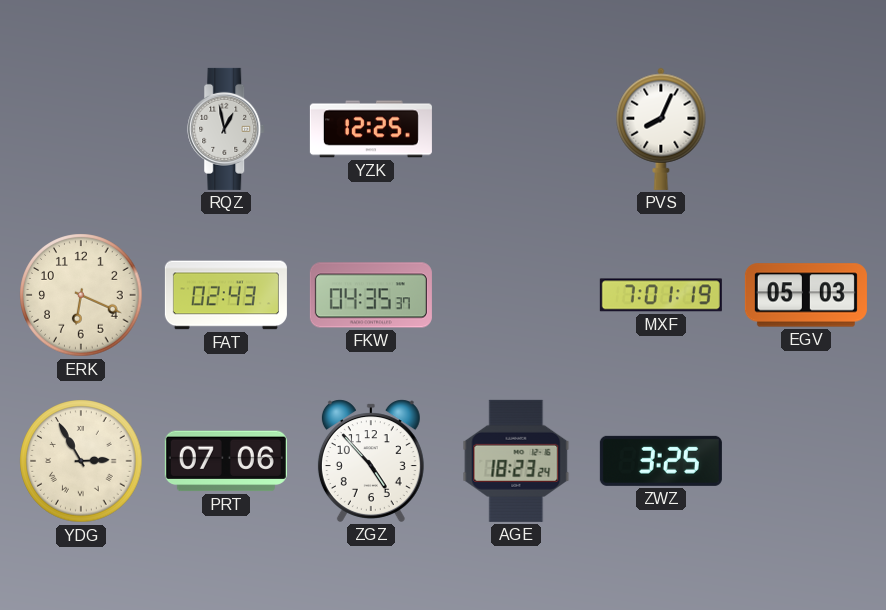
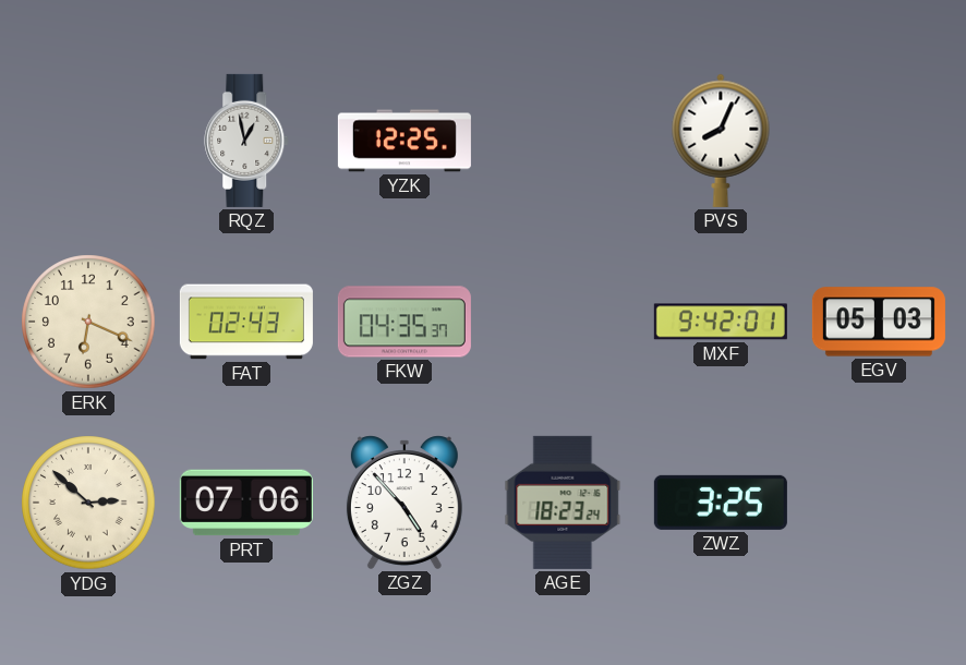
MXF: 7:01 -> 9:42 (721, 322)
YDG: 2:55 -> 2:52 (88, 503)
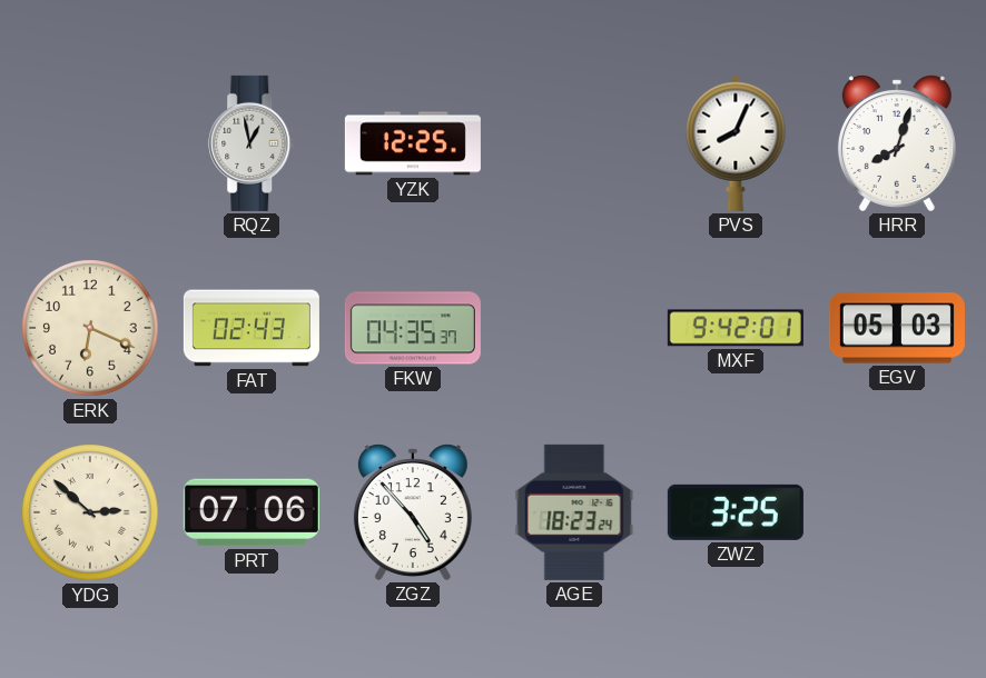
HRR: none -> 8:03 (897, 143)
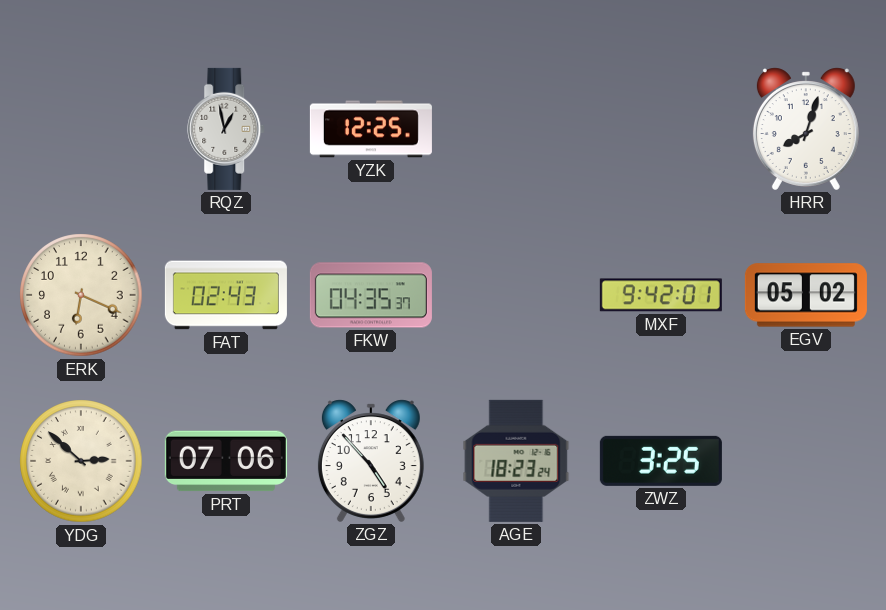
PVS: 8:04 -> none (736, 143)
EGV: 05:03 -> 05:02 (806, 295)
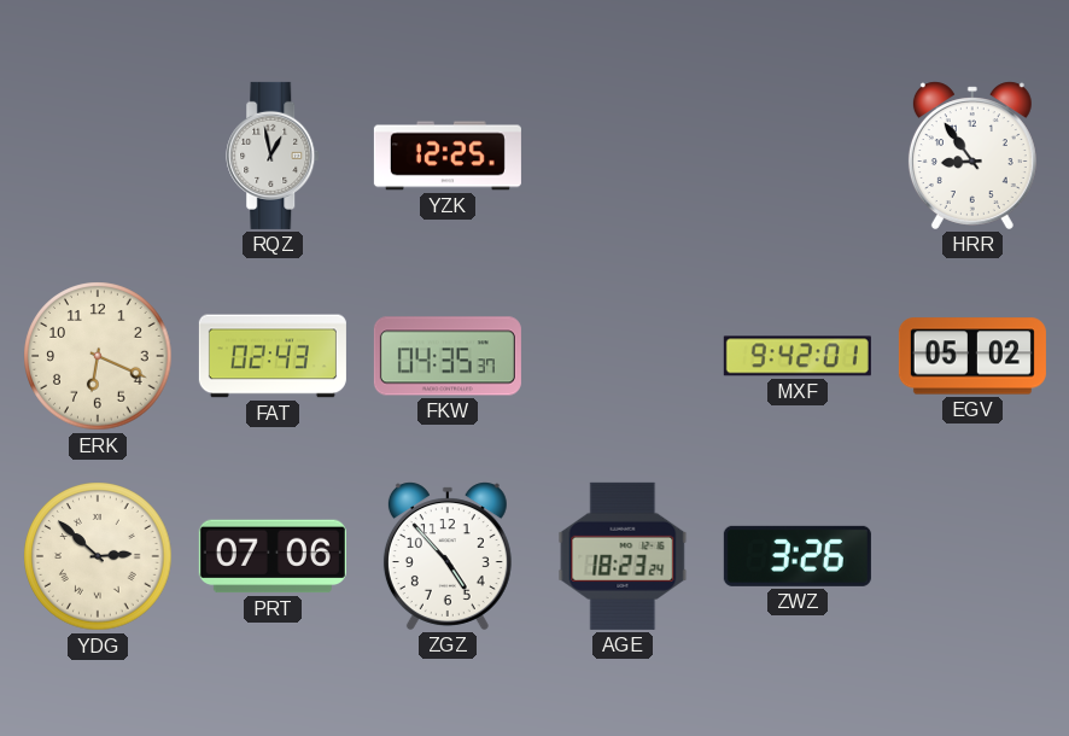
HRR: 8:03 -> 8:54 (972, 156)
ZWZ: 3:25 -> 3:26 (798, 556)
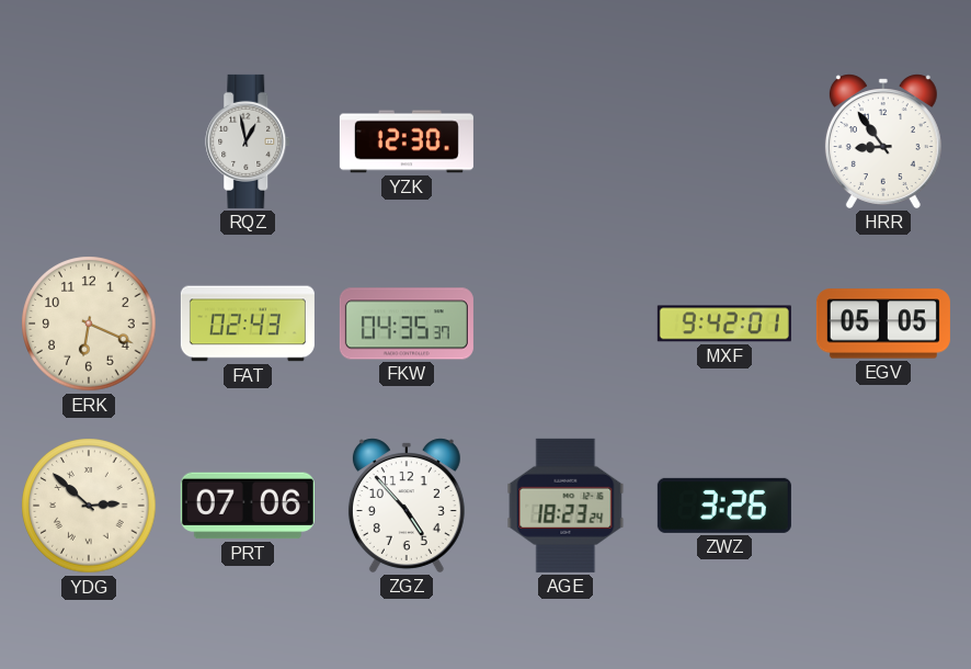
YZK: 12:25 -> 12:30 (407, 141)
EGV: 05:02 -> 05:05 (883, 324)
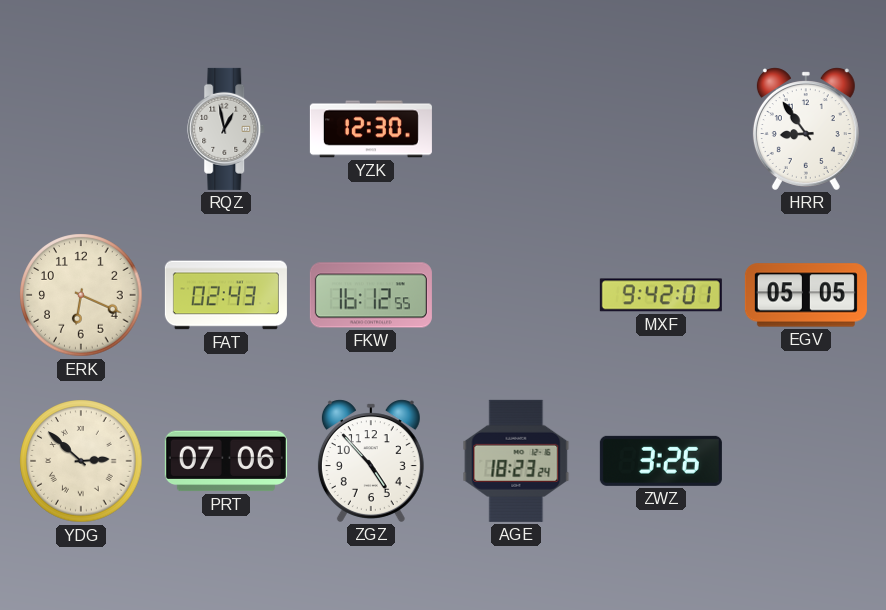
FKW: 04:35 -> 16:12 (371, 295)
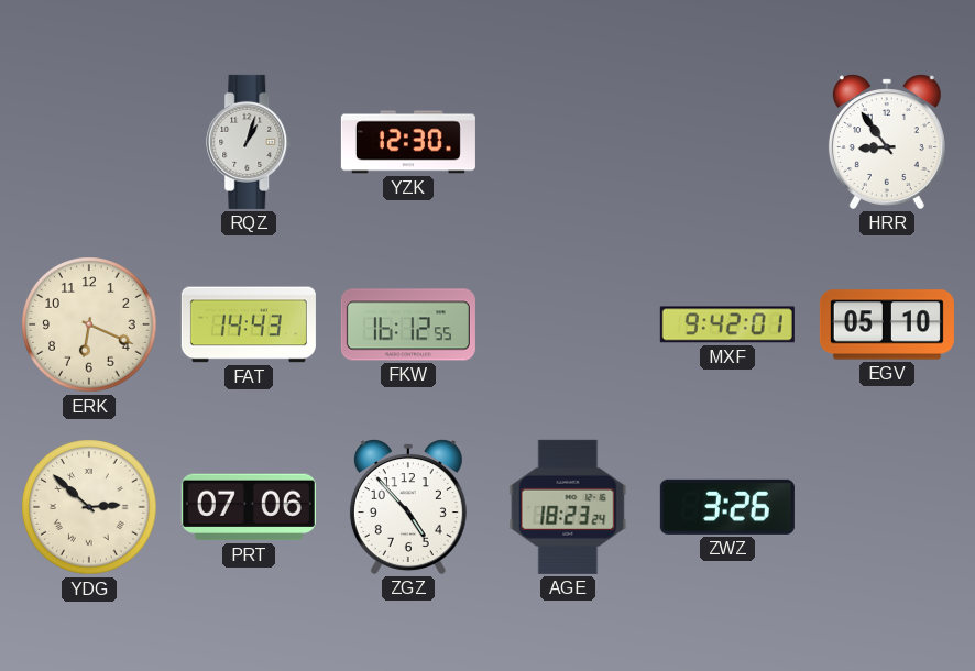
RQZ: 12:58 -> 1:03 (250, 142)
FAT: 02:43 -> 14:43 (249, 324)
EGV: 05:05 -> 05:10 (887, 324)
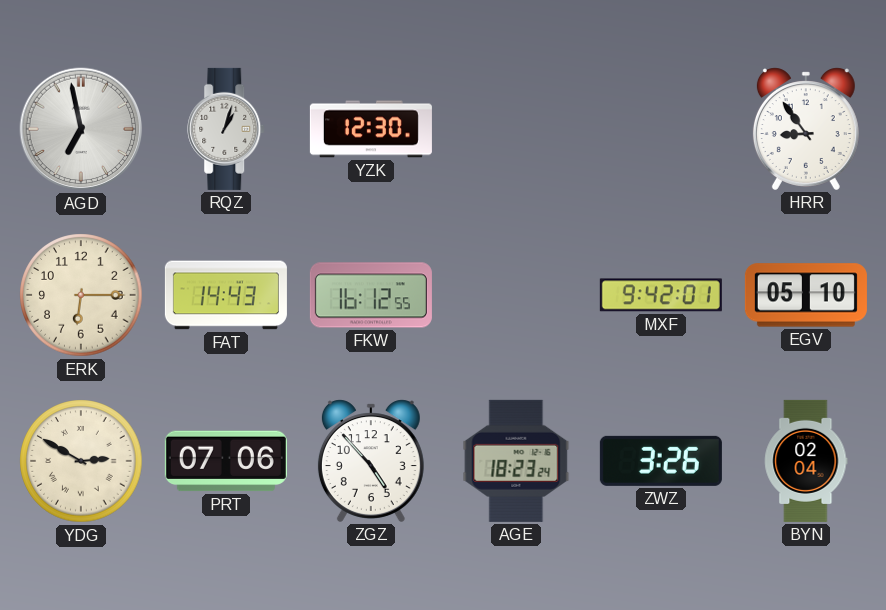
AGD: none -> 6:58 (81, 129)
ERK: 6:19 -> 6:15 (81, 295)
YDG: 2:52 -> 2:50 (81, 461)
BYN: none -> 02:04 (806, 461)
